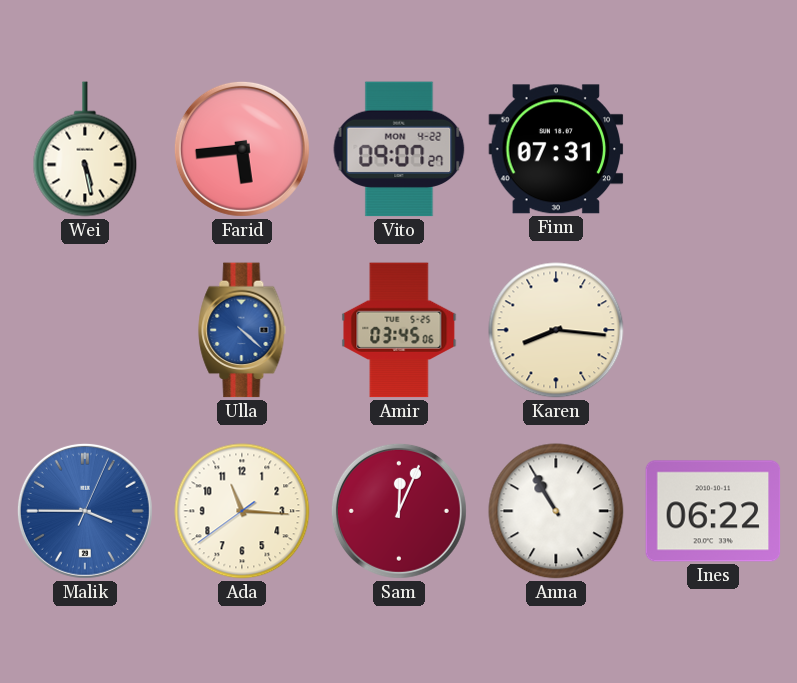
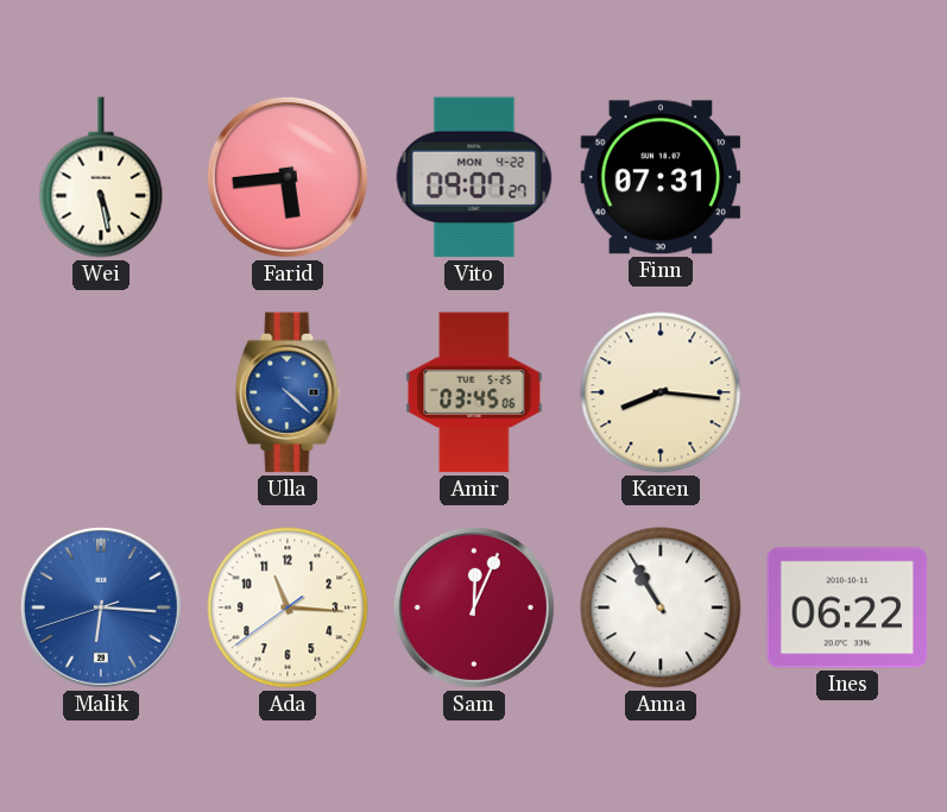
Malik: 3:45 -> 6:15 (101, 608)
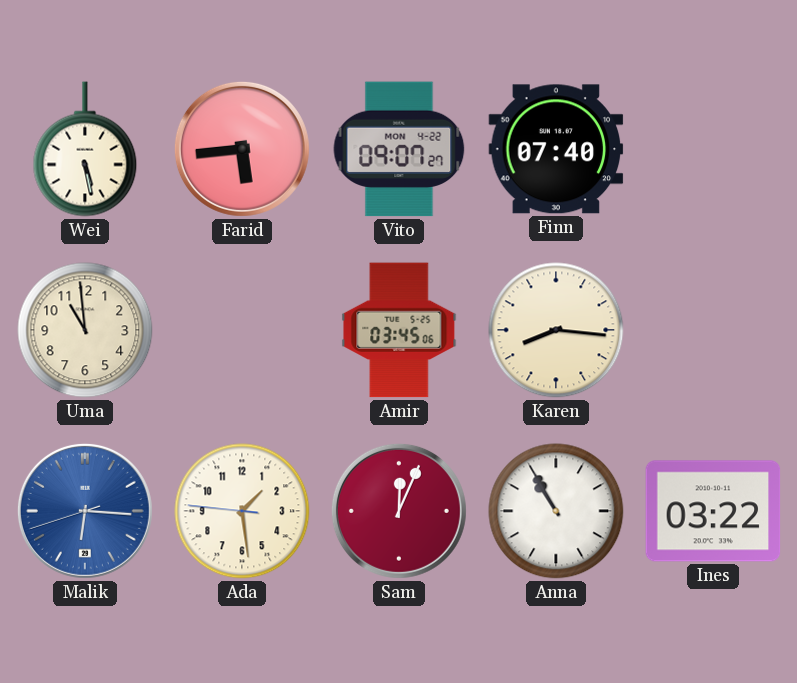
Finn: 07:31 -> 07:40 (556, 149)
Uma: none -> 10:59 (85, 330)
Ulla: 4:22 -> none (288, 392)
Ada: 11:15 -> 1:28 (242, 511)
Ines: 06:22 -> 03:22 (713, 511)
